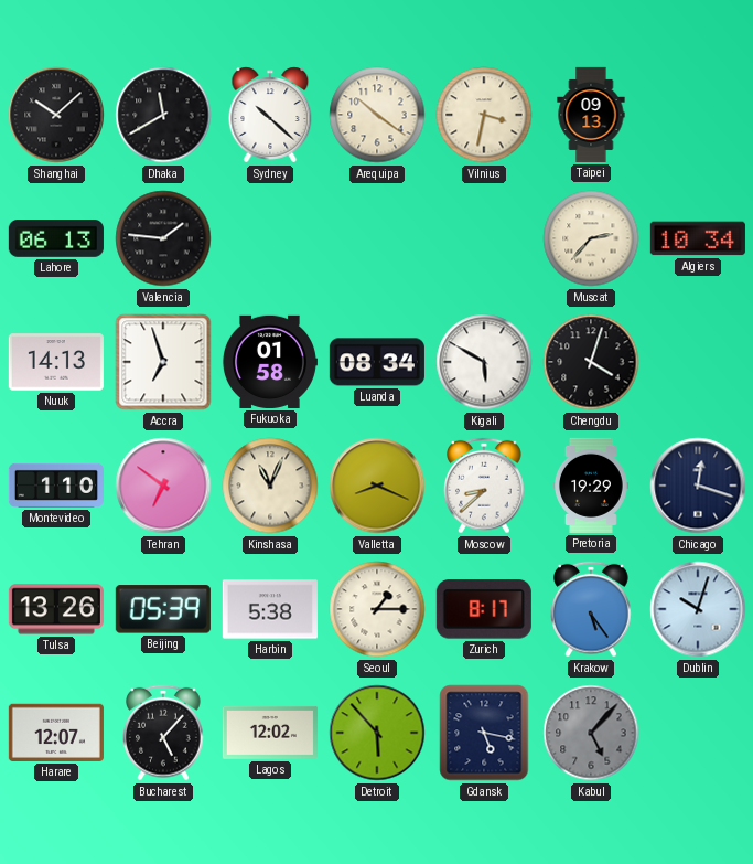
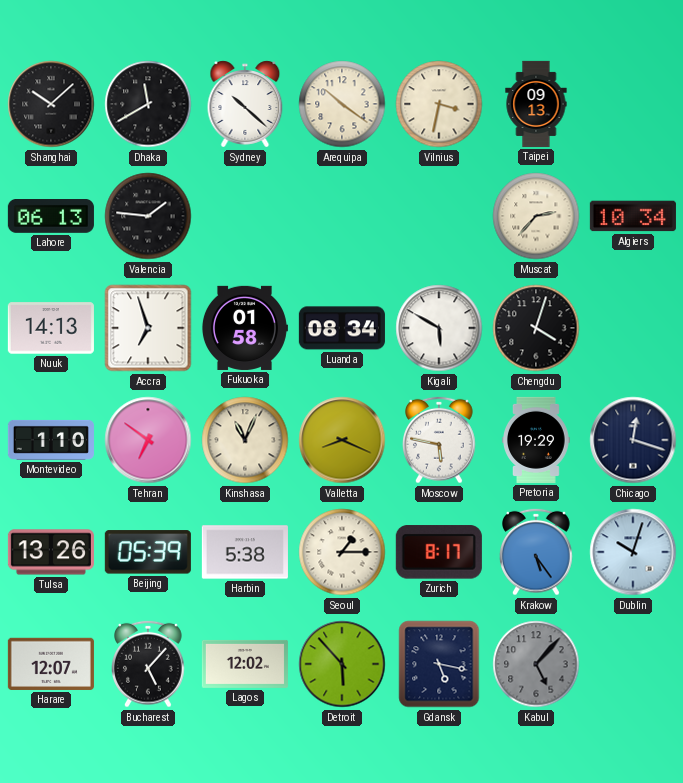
Moscow: 8:38 -> 5:47 (440, 440)
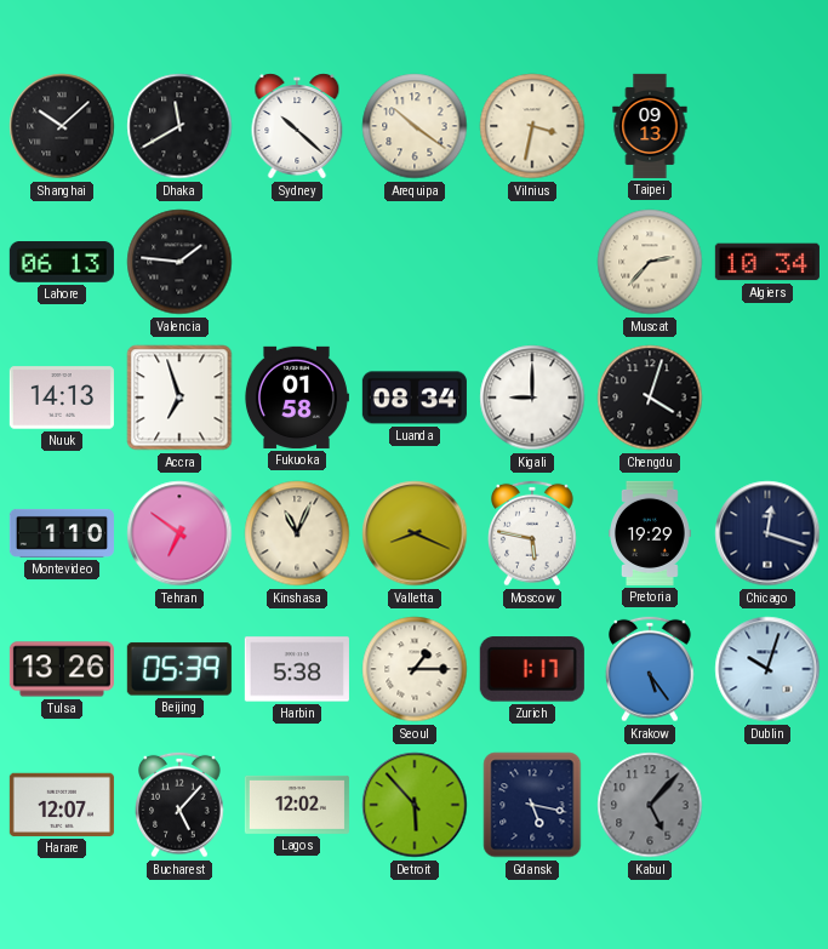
Kigali: 5:50 -> 9:00 (532, 398)
Zurich: 8:17 -> 1:17 (532, 669)
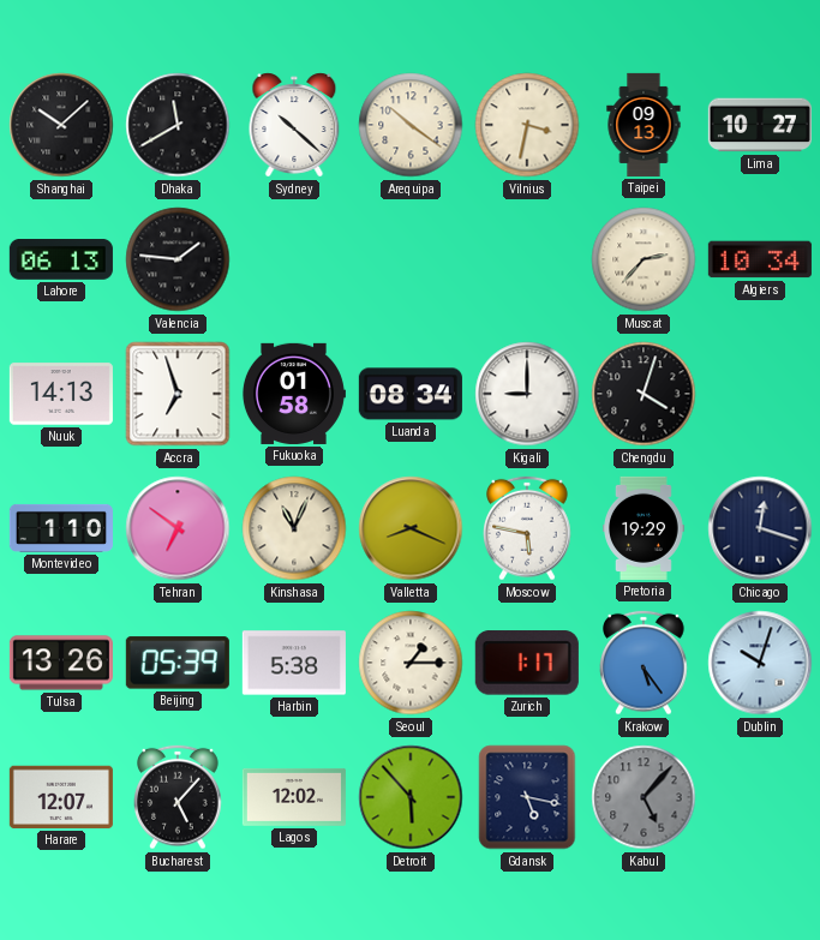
Lima: none -> 10:27 (760, 125)
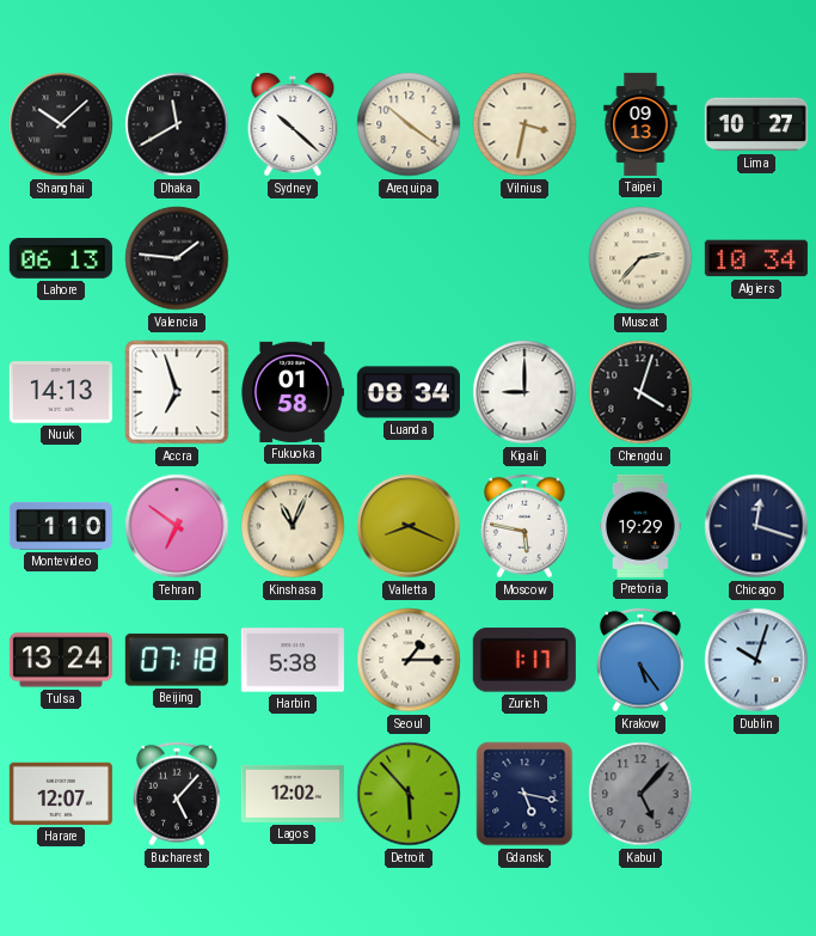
Tulsa: 13:26 -> 13:24 (61, 660)
Beijing: 05:39 -> 07:18 (177, 660)
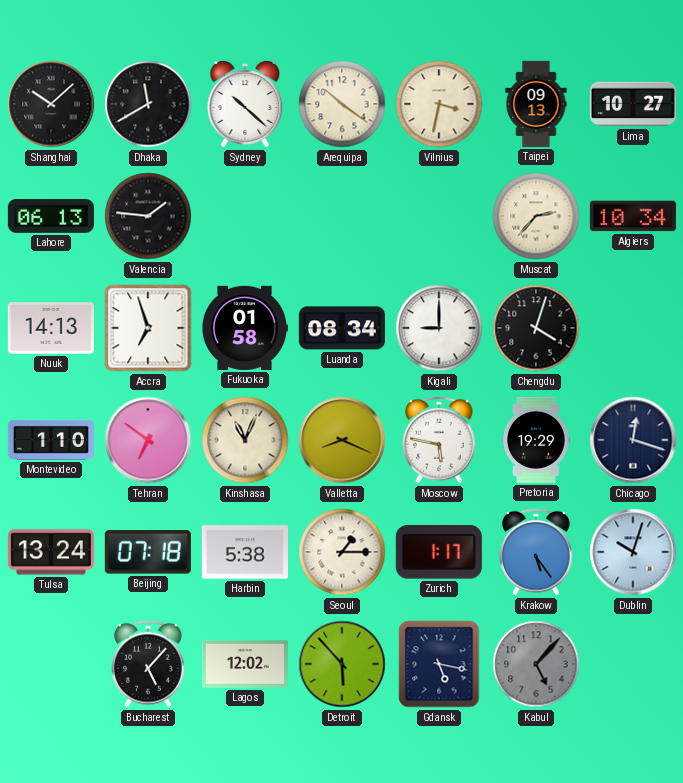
Harare: 12:07 -> none (61, 794)
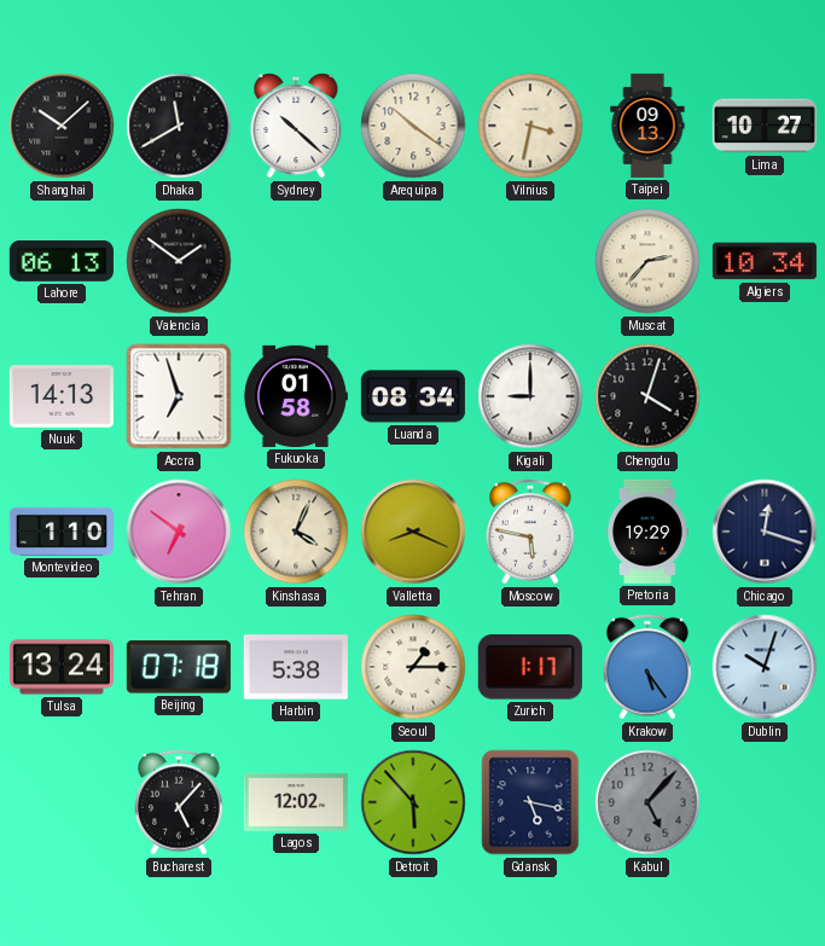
Valencia: 1:46 -> 1:51 (179, 261)
Kinshasa: 11:04 -> 4:04 (296, 532)
